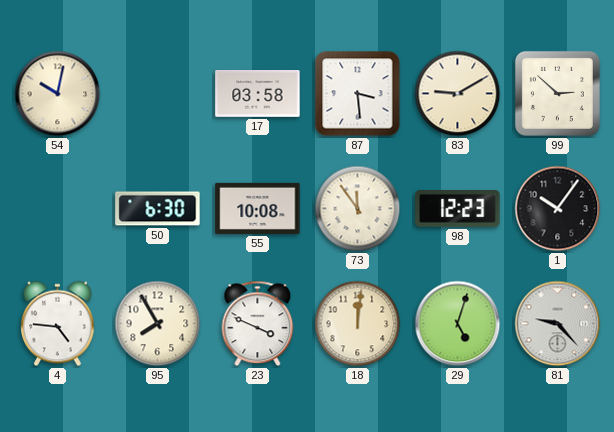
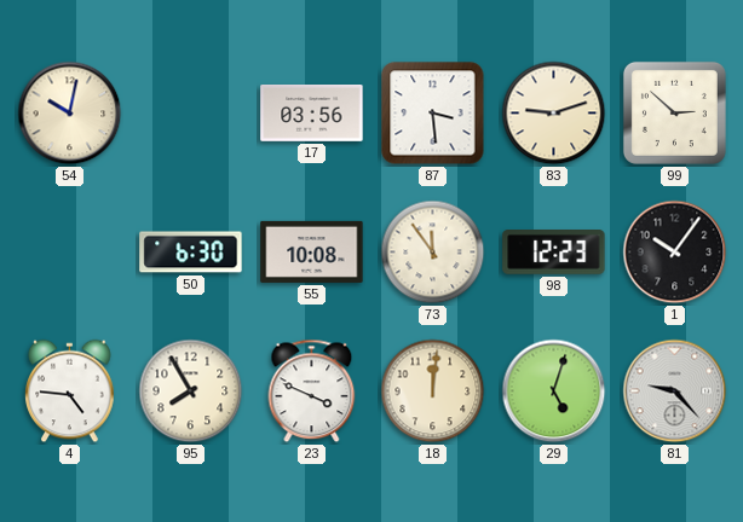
17: 03:58 -> 03:56 (312, 114)
83: 9:10 -> 9:12 (554, 114)
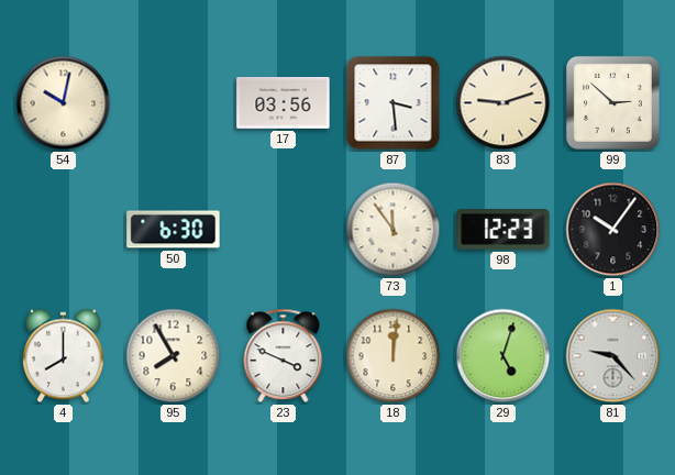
55: 10:08 -> none (312, 251)
4: 4:46 -> 8:00 (64, 356)
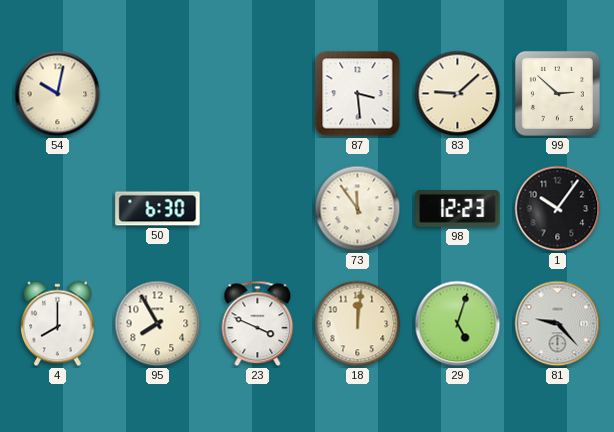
17: 03:56 -> none (284, 103)
83: 9:12 -> 9:08 (458, 94)
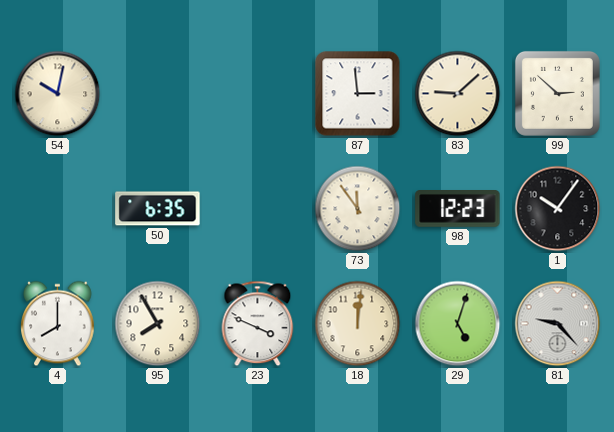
87: 3:29 -> 2:59 (358, 94)
50: 6:30 -> 6:35 (158, 209)
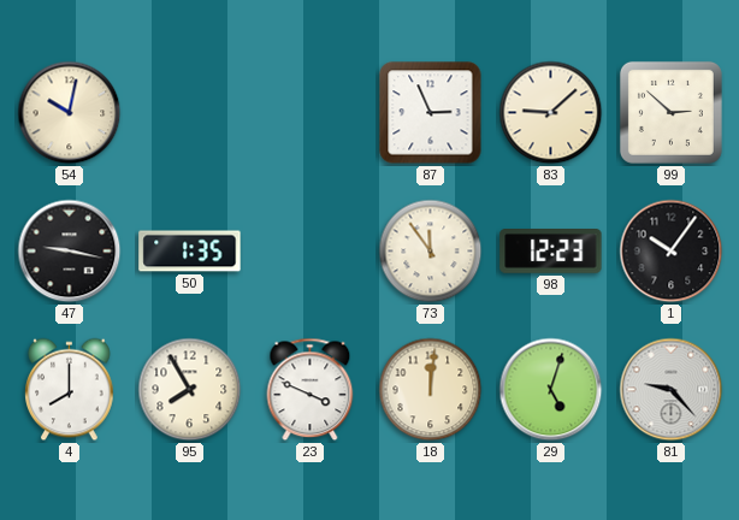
87: 2:59 -> 2:56 (431, 113)
47: none -> 9:17 (70, 252)
50: 6:35 -> 1:35 (190, 252)
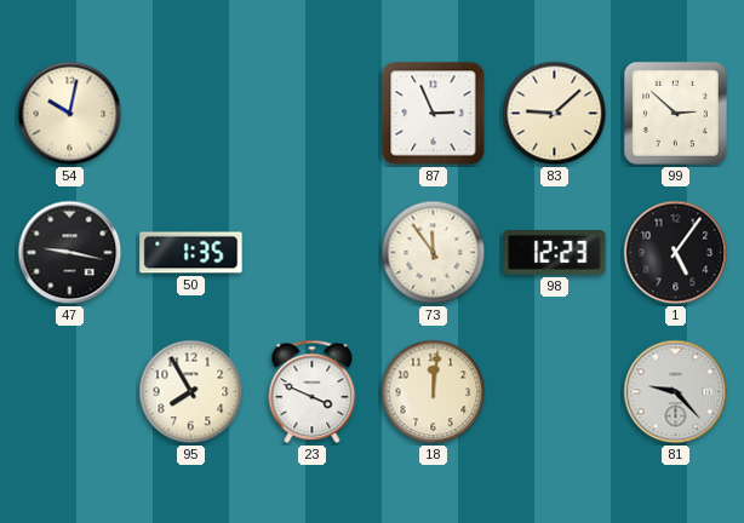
1: 10:06 -> 5:06 (676, 253)
4: 8:00 -> none (70, 390)
29: 5:03 -> none (551, 390)
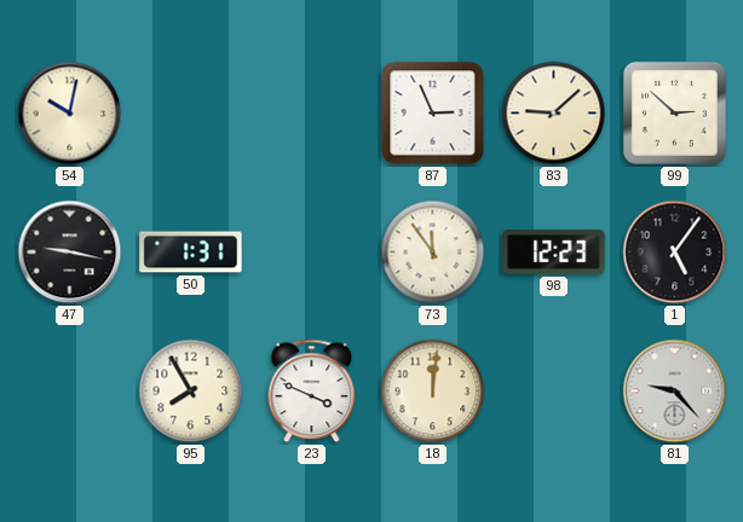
50: 1:35 -> 1:31 (191, 253)
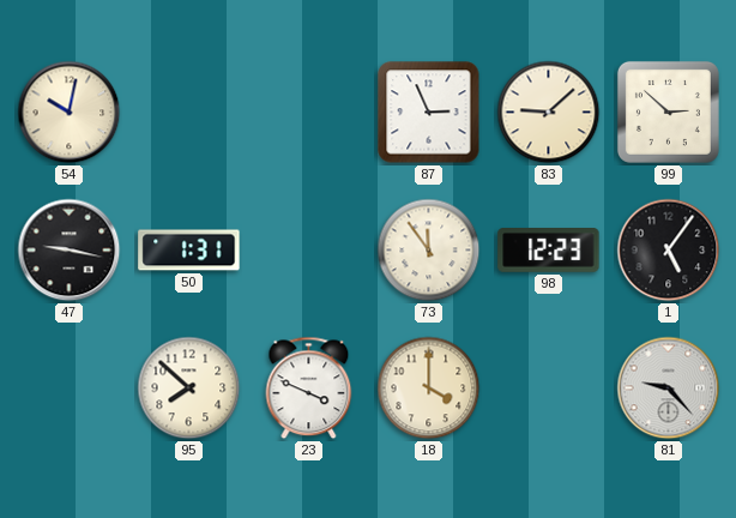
95: 7:55 -> 7:52 (189, 389)
18: 12:01 -> 4:00 (429, 389)
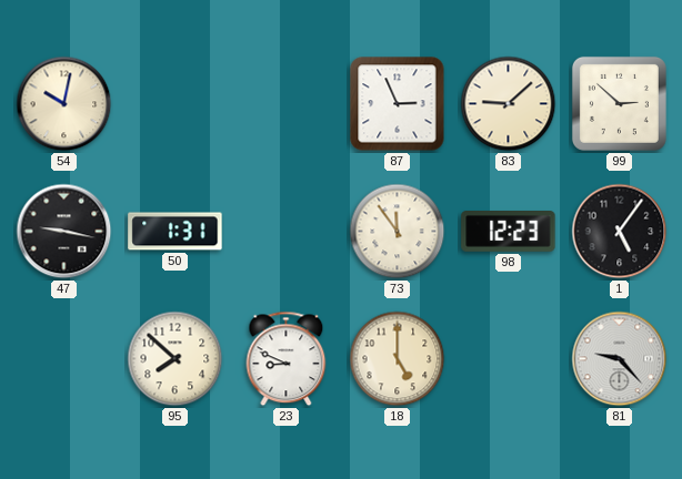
23: 3:49 -> 8:49 (287, 359)
18: 4:00 -> 5:00 (398, 359)
